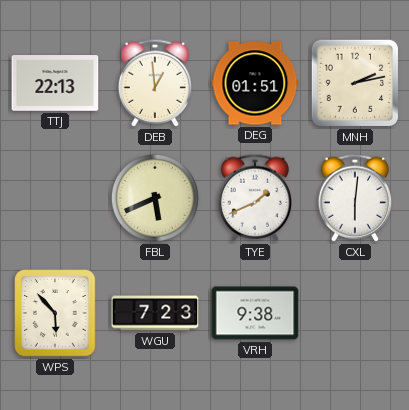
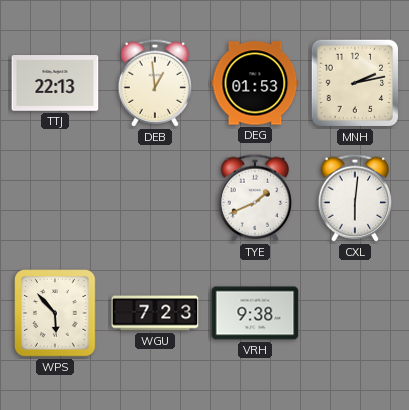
DEG: 01:51 -> 01:53 (255, 83)
FBL: 5:41 -> none (155, 198)
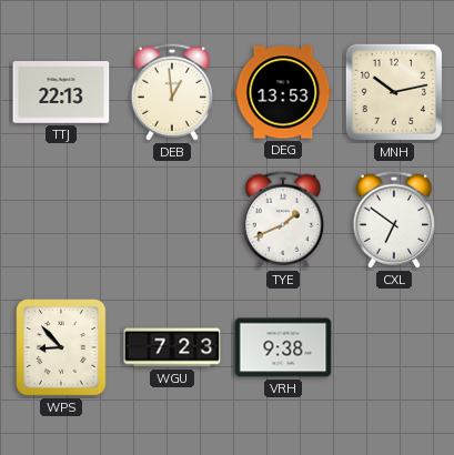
DEG: 01:53 -> 13:53 (283, 92)
MNH: 2:13 -> 10:13 (394, 92)
CXL: 6:01 -> 6:51 (393, 220)
WPS: 5:53 -> 8:53 (61, 347)
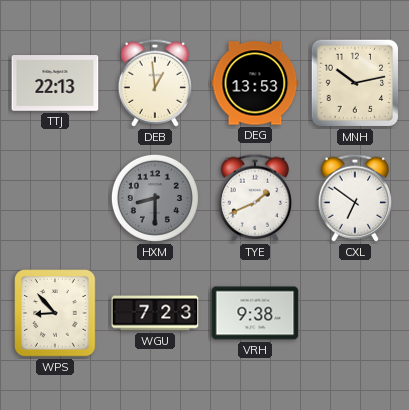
HXM: none -> 8:30 (155, 198)
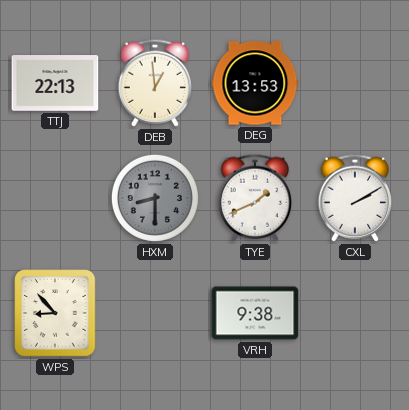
MNH: 10:13 -> none (355, 83)
CXL: 6:51 -> 2:10 (354, 198)
WGU: 7:23 -> none (155, 313)
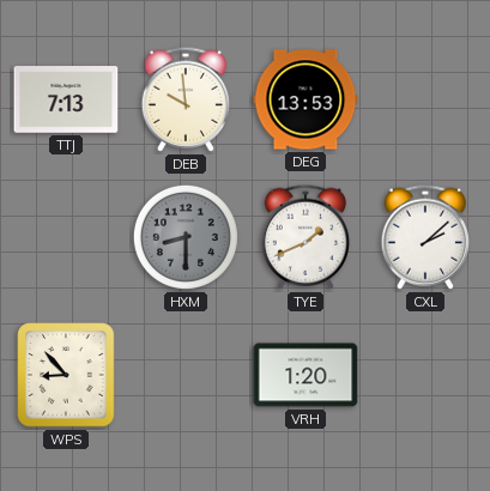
TTJ: 22:13 -> 7:13 (66, 99)
DEB: 12:59 -> 9:59 (184, 99)
CXL: 2:10 -> 2:08 (424, 237)
VRH: 9:38 -> 1:20 (306, 375)
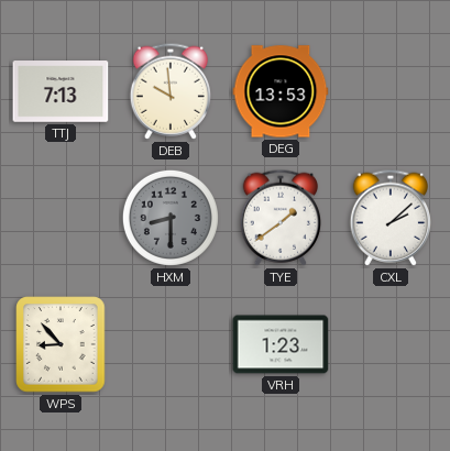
TYE: 1:41 -> 1:39 (279, 218)
VRH: 1:20 -> 1:23 (281, 344)
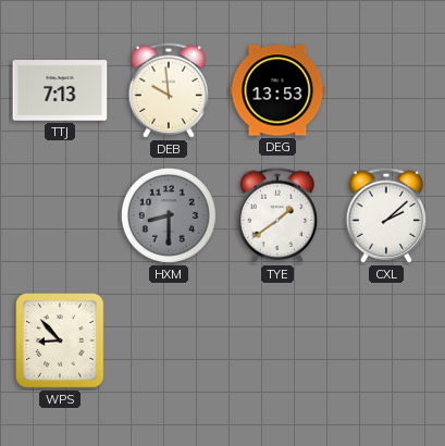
VRH: 1:23 -> none (281, 344)
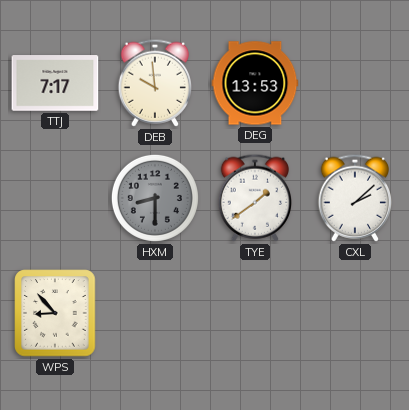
TTJ: 7:13 -> 7:17 (55, 83)
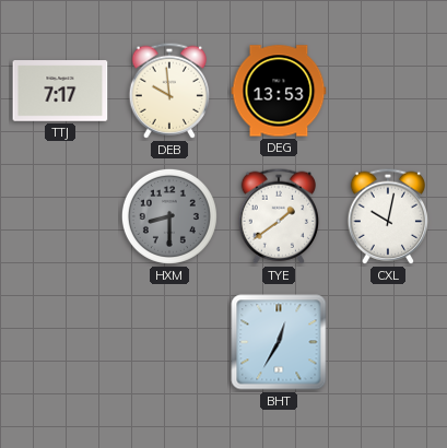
CXL: 2:08 -> 10:02 (387, 216)
WPS: 8:53 -> none (55, 313)
BHT: none -> 12:35 (279, 342)
